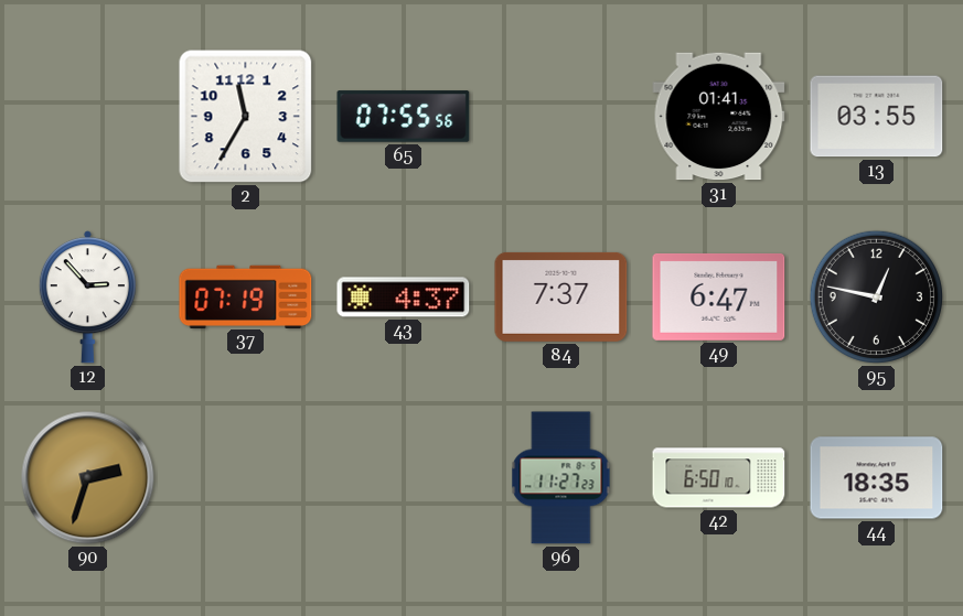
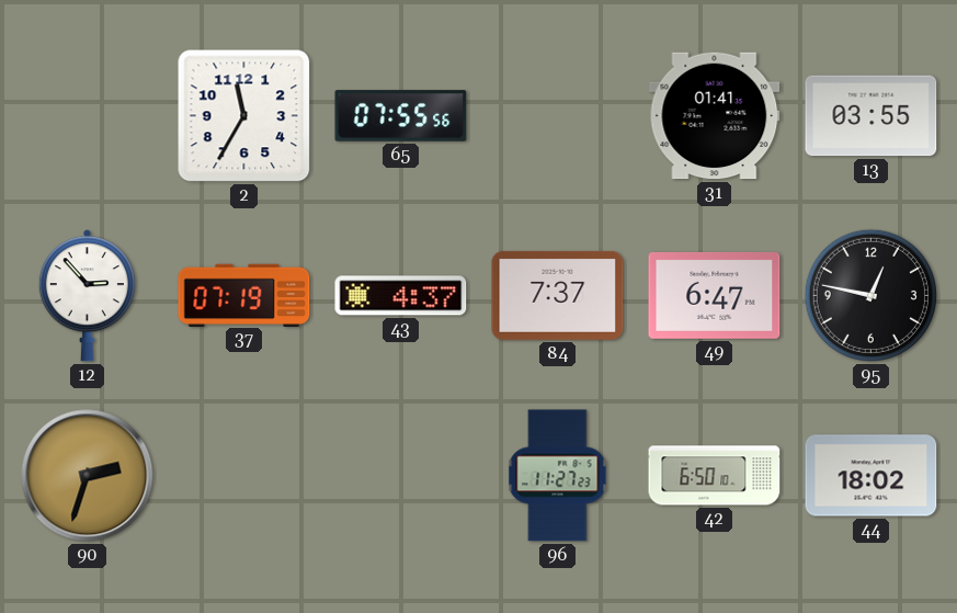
44: 18:35 -> 18:02 (871, 476)
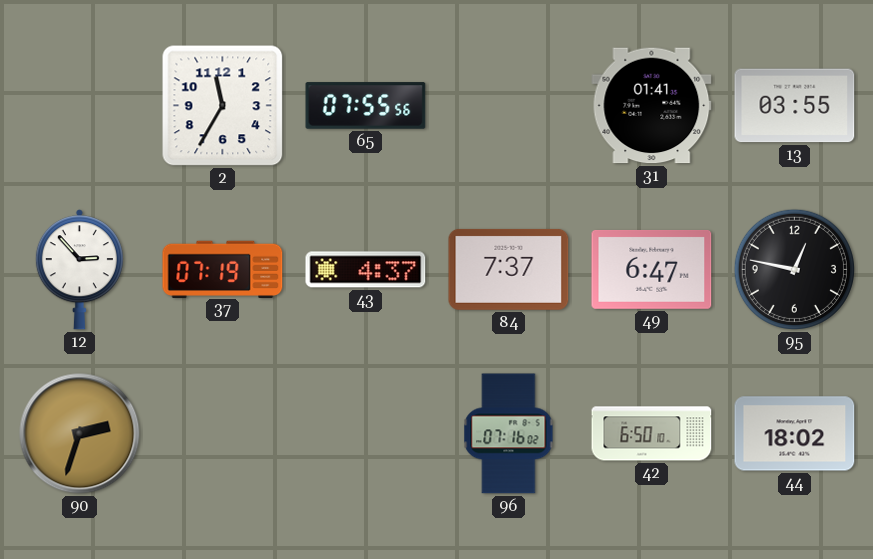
96: 11:27 -> 07:16 (509, 434)
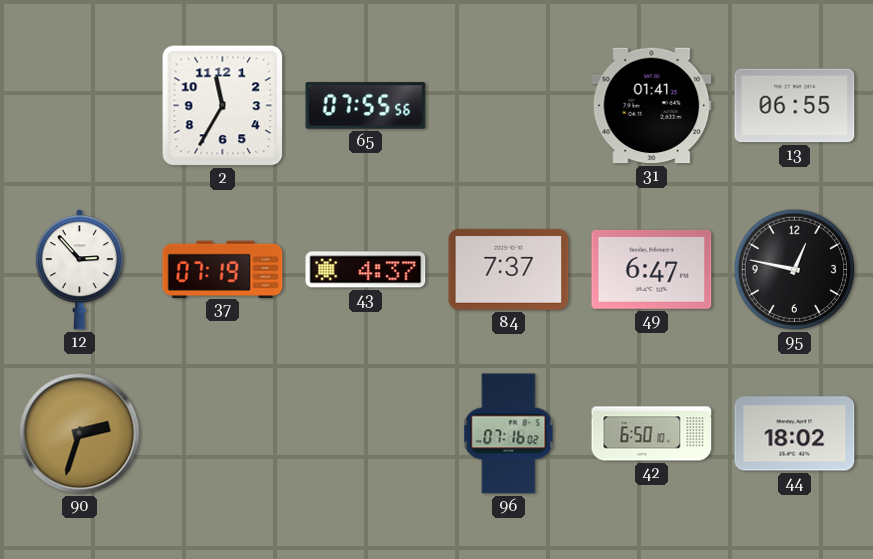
13: 03:55 -> 06:55 (795, 106)
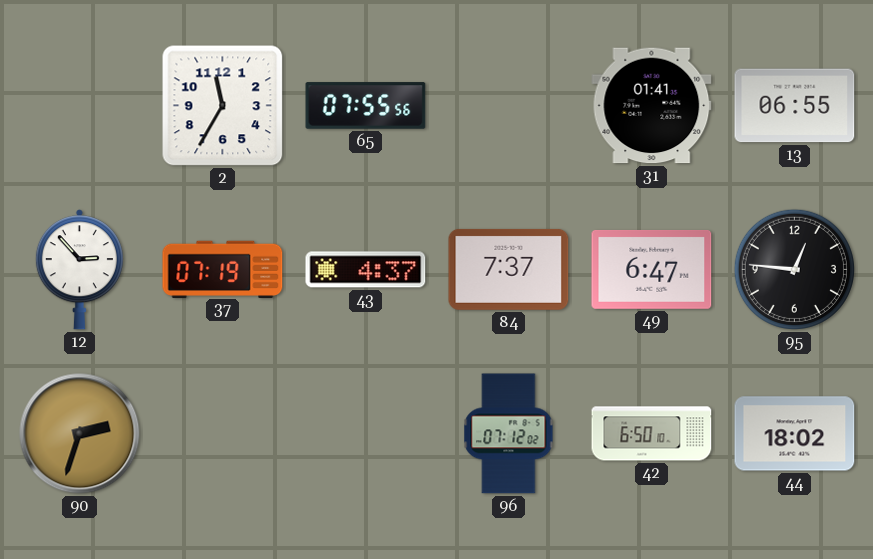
95: 12:47 -> 12:46 (794, 269)
96: 07:16 -> 07:12 (509, 434)
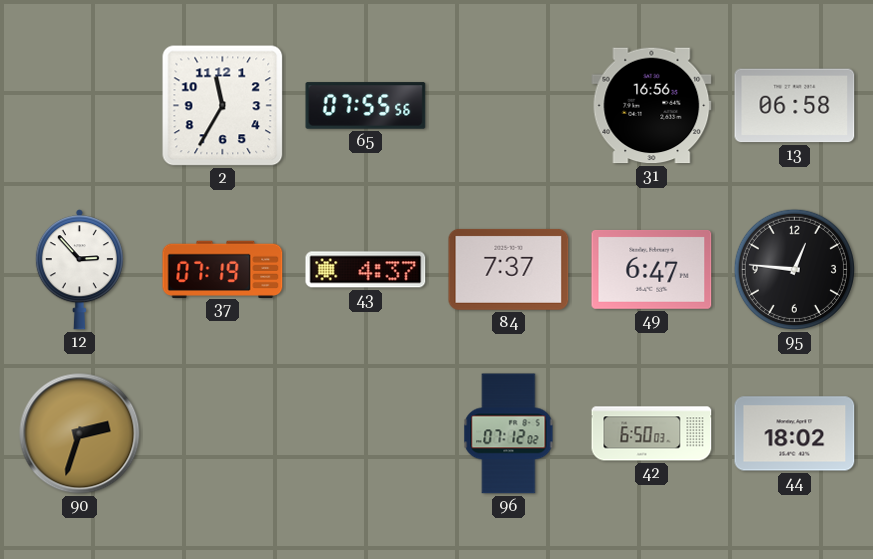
31: 01:41 -> 16:56 (652, 106)
13: 06:55 -> 06:58 (795, 106)
42: 6:50:10 -> 6:50:03 (652, 434)
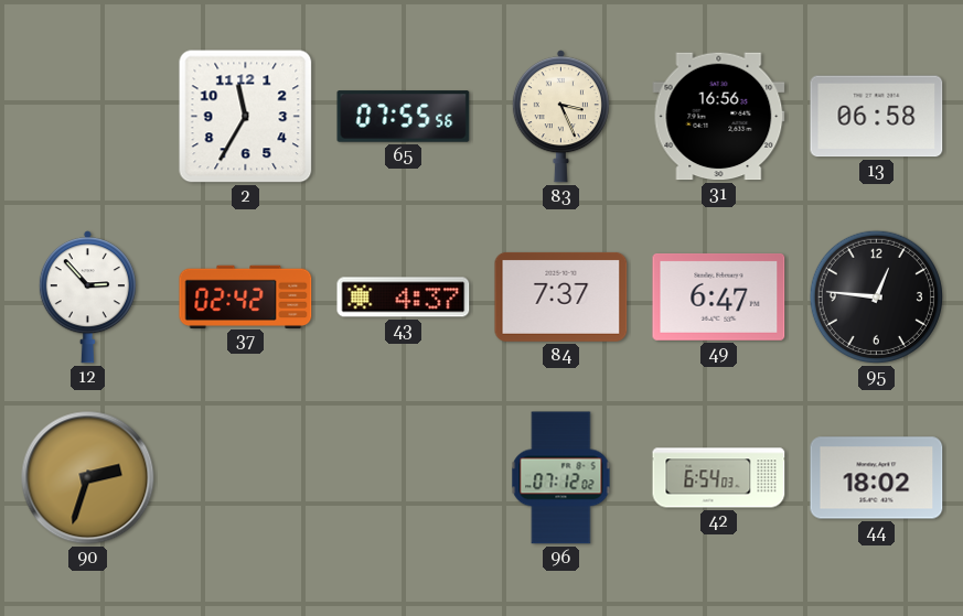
83: none -> 3:26 (560, 117)
37: 07:19 -> 02:42 (246, 296)
42: 6:50 -> 6:54 (719, 478)
